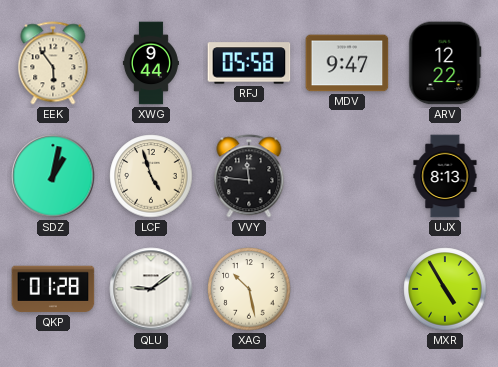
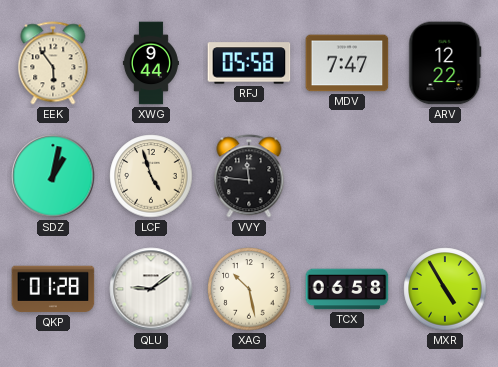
MDV: 9:47 -> 7:47 (347, 63)
UJX: 8:13 -> none (445, 176)
TCX: none -> 06:58 (347, 289)
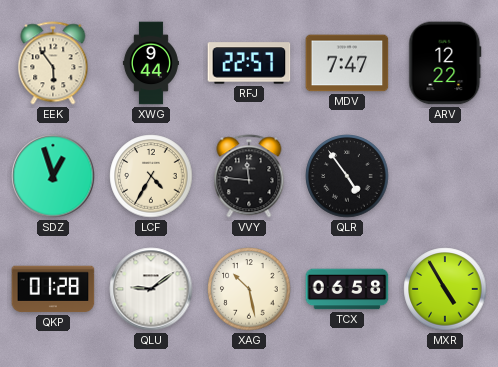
RFJ: 05:58 -> 22:57 (249, 63)
SDZ: 1:02 -> 12:57 (53, 176)
LCF: 4:57 -> 4:35 (151, 176)
QLR: none -> 4:54 (347, 176)
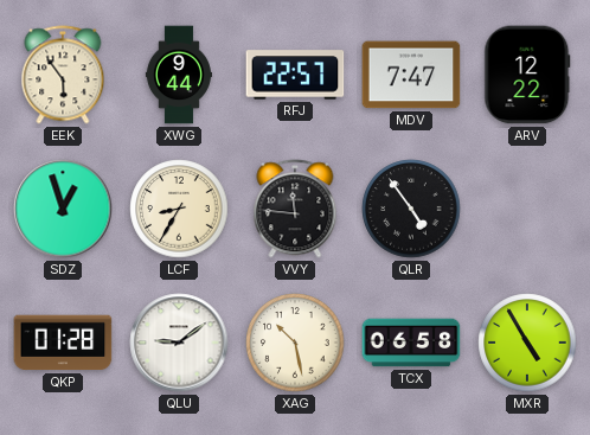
LCF: 4:35 -> 8:35 (179, 209)
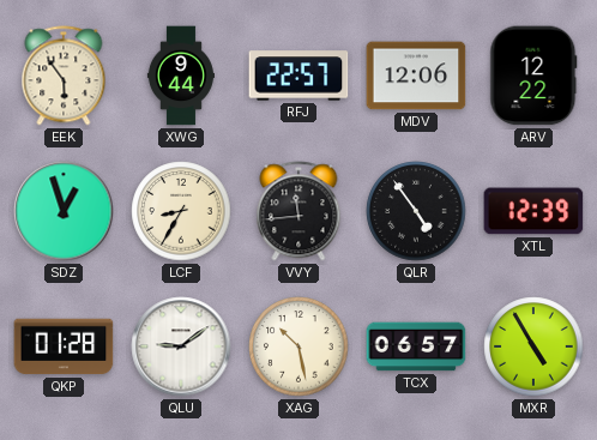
MDV: 7:47 -> 12:06 (416, 76)
VVY: 11:46 -> 11:44 (298, 211)
XTL: none -> 12:39 (533, 211)
TCX: 06:58 -> 06:57 (416, 346)
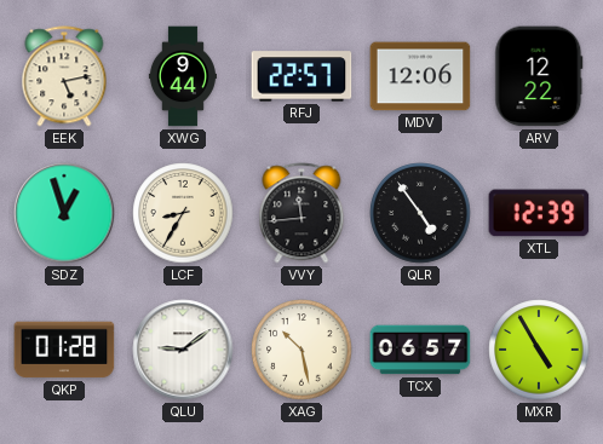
EEK: 5:54 -> 5:13 (64, 76)
